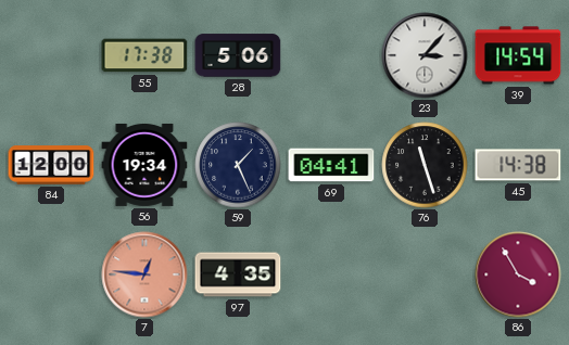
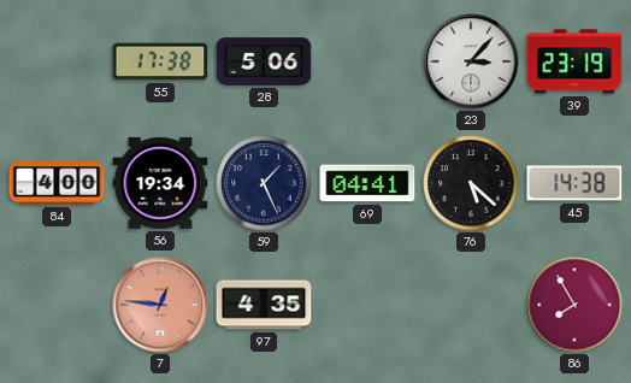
39: 14:54 -> 23:19 (574, 61)
84: 12:00 -> 4:00 (57, 183)
76: 11:27 -> 5:22 (471, 183)
86: 3:55 -> 7:55 (574, 305)
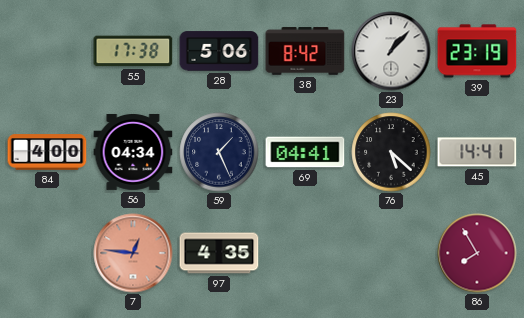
38: none -> 8:42 (305, 51)
23: 3:07 -> 1:07 (391, 51)
56: 19:34 -> 04:34 (133, 152)
45: 14:38 -> 14:41 (477, 152)
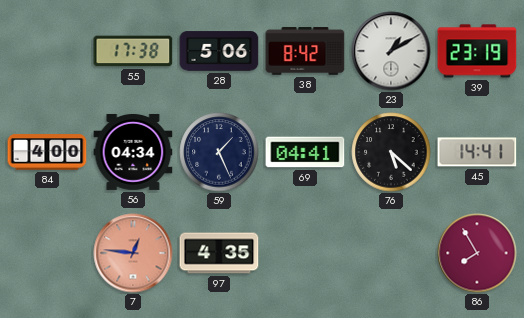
23: 1:07 -> 1:10 (391, 51)
